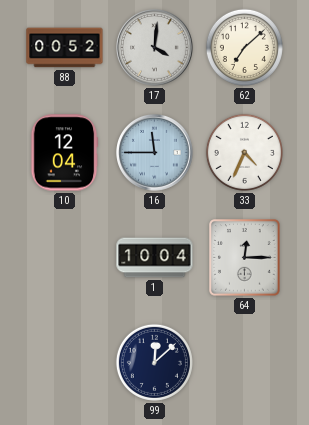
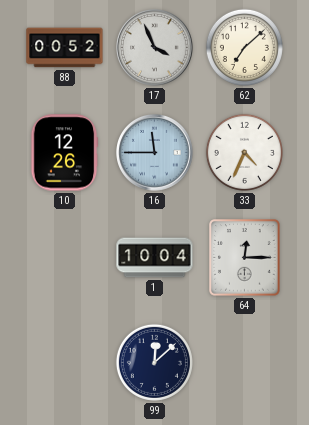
17: 4:01 -> 3:56 (155, 48)
10: 12:04 -> 12:26 (64, 153)
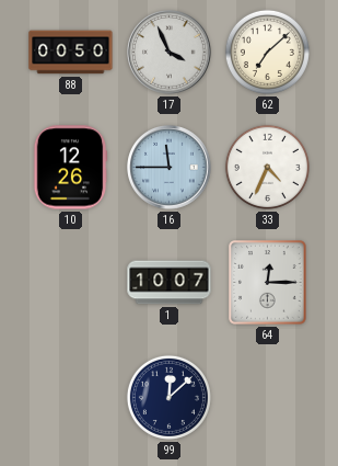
88: 00:52 -> 00:50 (71, 53)
1: 10:04 -> 10:07 (170, 283)
